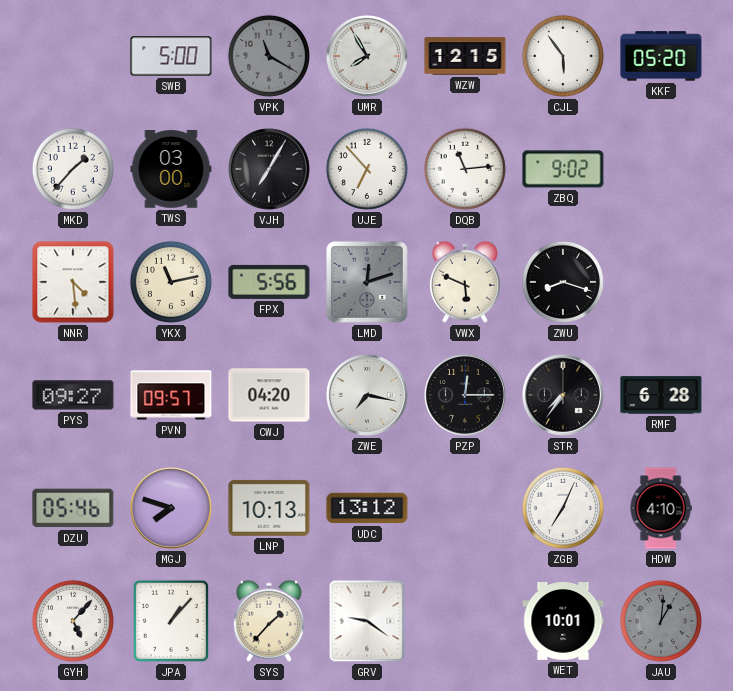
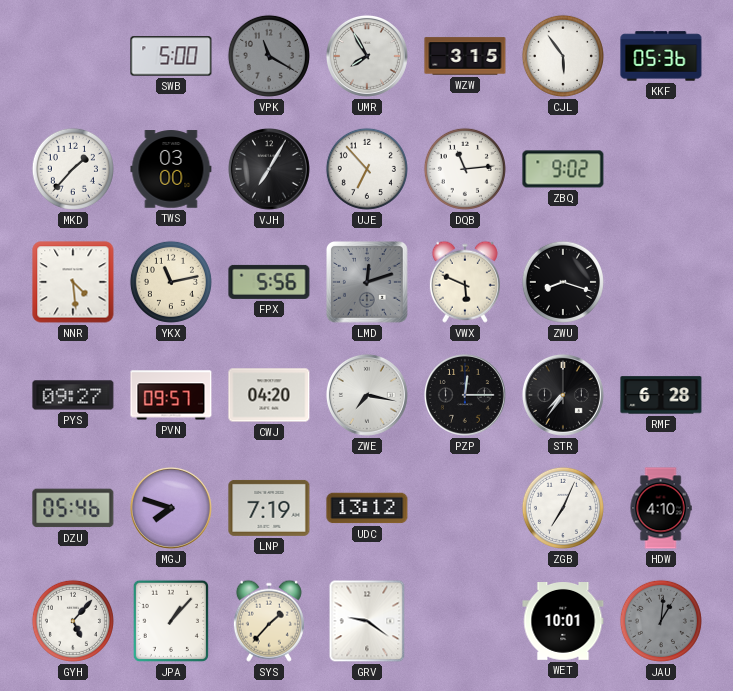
WZW: 12:15 -> 3:15 (465, 56)
KKF: 05:20 -> 05:36 (661, 56)
LNP: 10:13 -> 7:19 (269, 508)
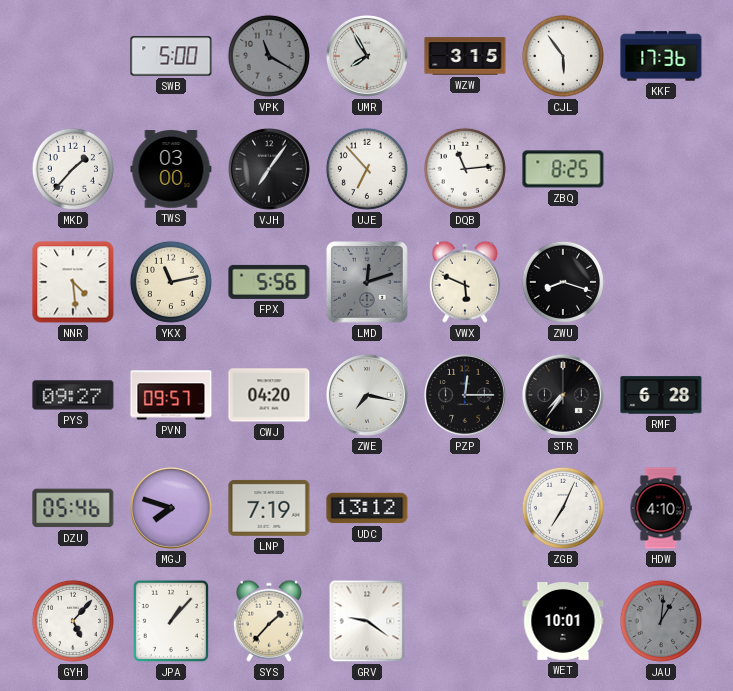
KKF: 05:36 -> 17:36 (661, 56)
VJH: 7:05 -> 7:06 (269, 169)
ZBQ: 9:02 -> 8:25 (563, 169)
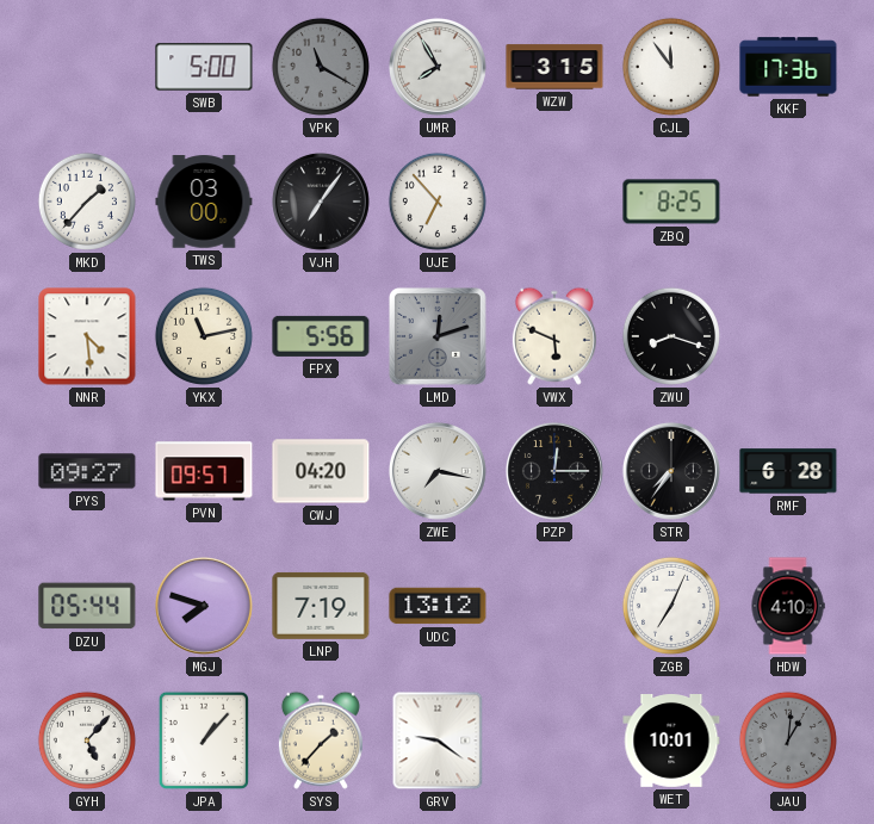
CJL: 5:54 -> 11:54 (671, 67)
DQB: 11:14 -> none (465, 169)
DZU: 05:46 -> 05:44 (87, 606)
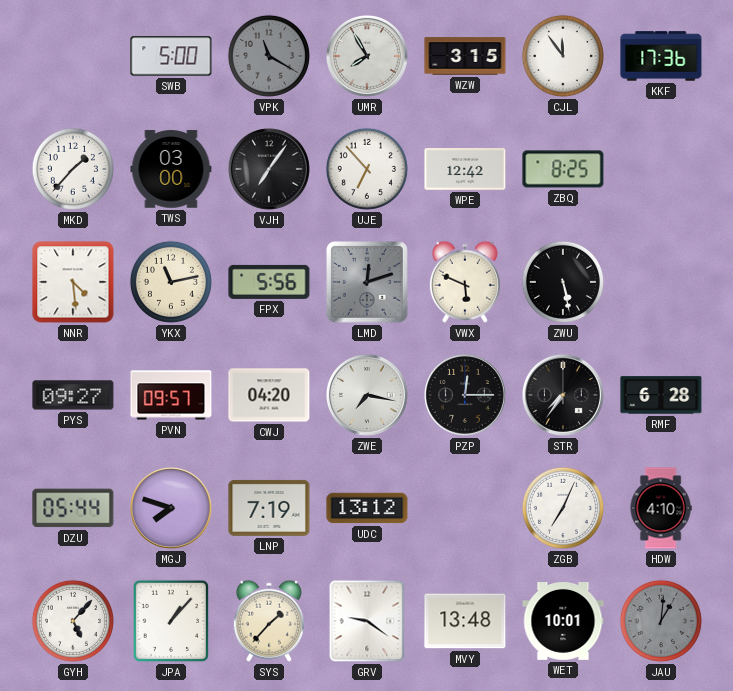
WPE: none -> 12:42 (465, 170)
ZWU: 8:18 -> 5:28 (563, 282)
MVY: none -> 13:48 (465, 621)
